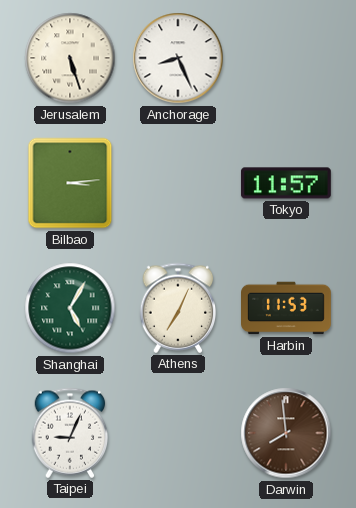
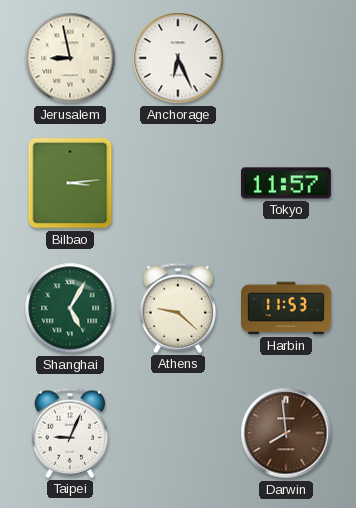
Jerusalem: 5:27 -> 8:58 (70, 58)
Anchorage: 8:26 -> 6:26 (178, 58)
Athens: 7:04 -> 9:22 (178, 308)
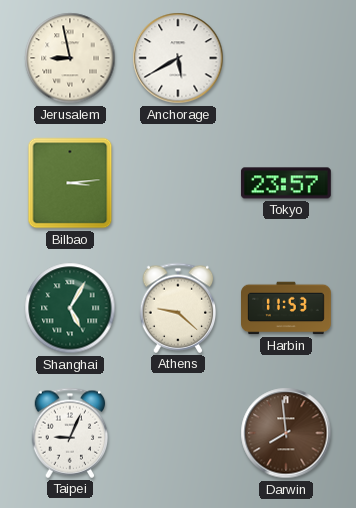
Anchorage: 6:26 -> 5:40 (178, 58)
Tokyo: 11:57 -> 23:57 (286, 183)
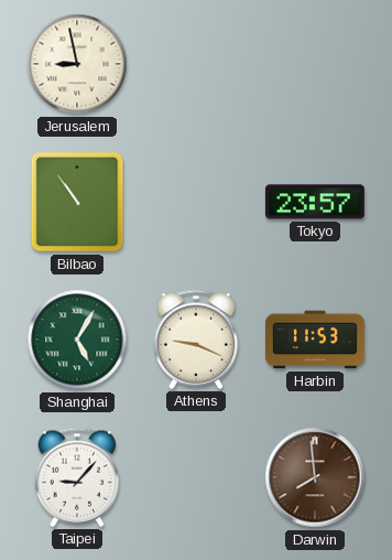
Anchorage: 5:40 -> none (178, 58)
Bilbao: 3:14 -> 10:54 (77, 202)
Athens: 9:22 -> 9:19 (196, 340)
Taipei: 9:04 -> 9:07 (77, 477)
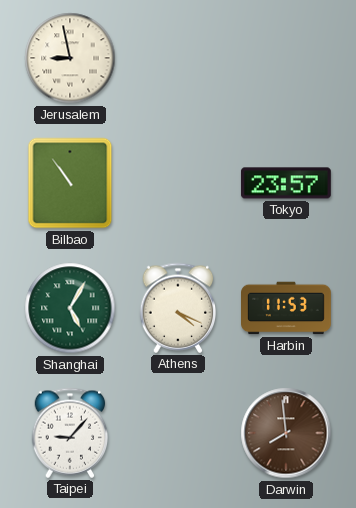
Athens: 9:19 -> 4:19 (178, 308)
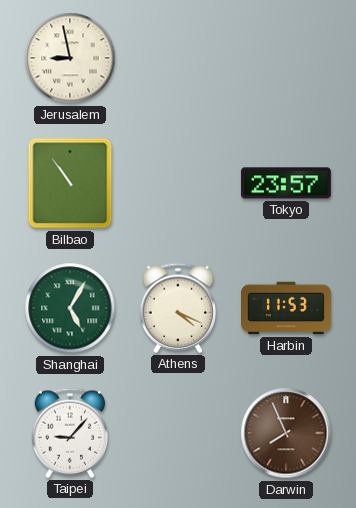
Darwin: 7:59 -> 7:56 (286, 433)
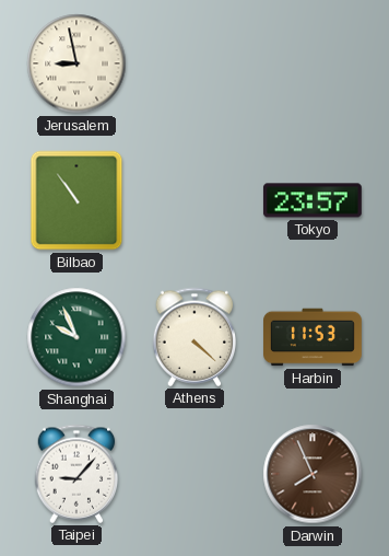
Shanghai: 5:05 -> 9:56 (76, 337)
Athens: 4:19 -> 4:22 (194, 337)
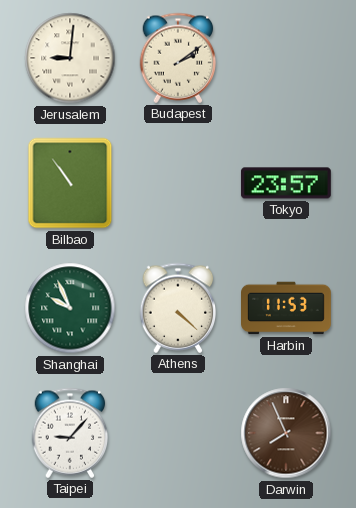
Jerusalem: 8:58 -> 9:01 (70, 58)
Budapest: none -> 2:09 (178, 58)
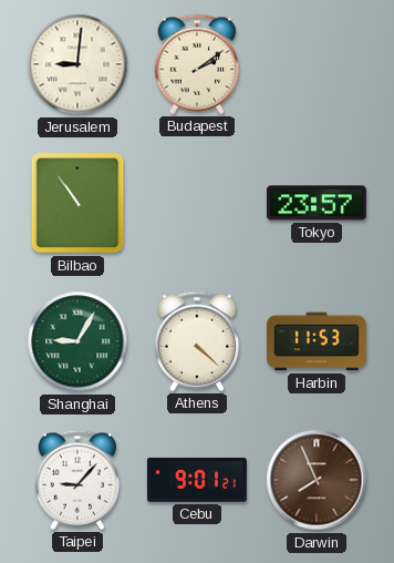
Shanghai: 9:56 -> 9:05 (77, 341)
Cebu: none -> 9:01 (197, 480)
